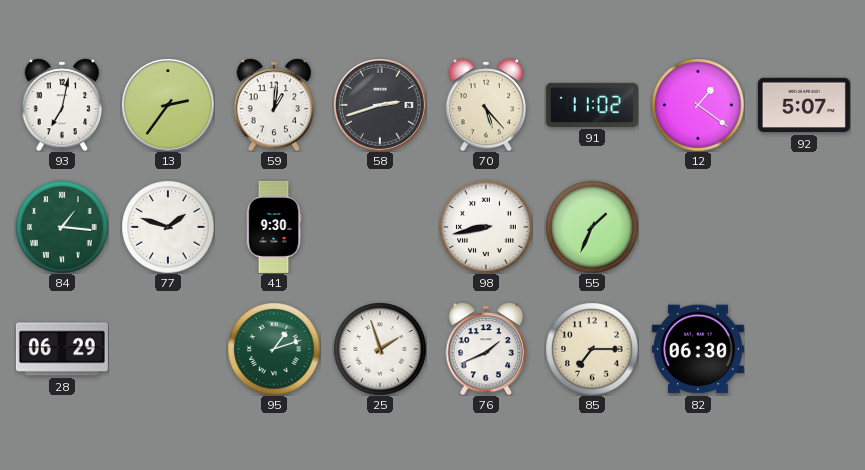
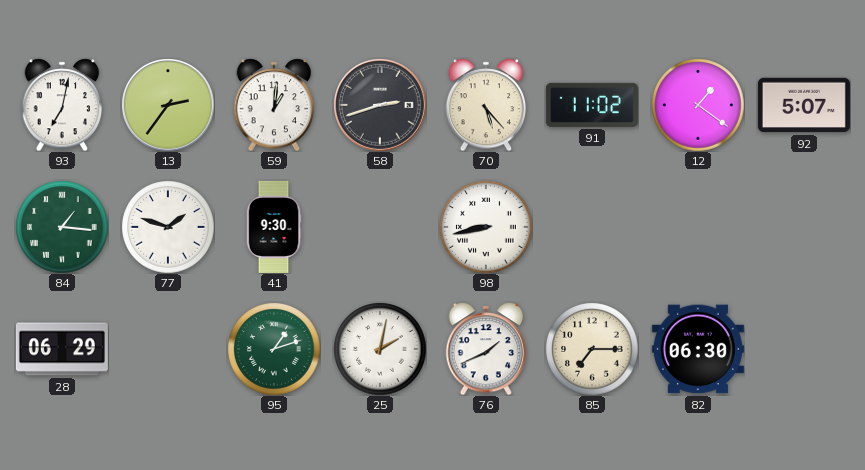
55: 1:34 -> none (592, 227)
25: 1:57 -> 2:02 (380, 349)
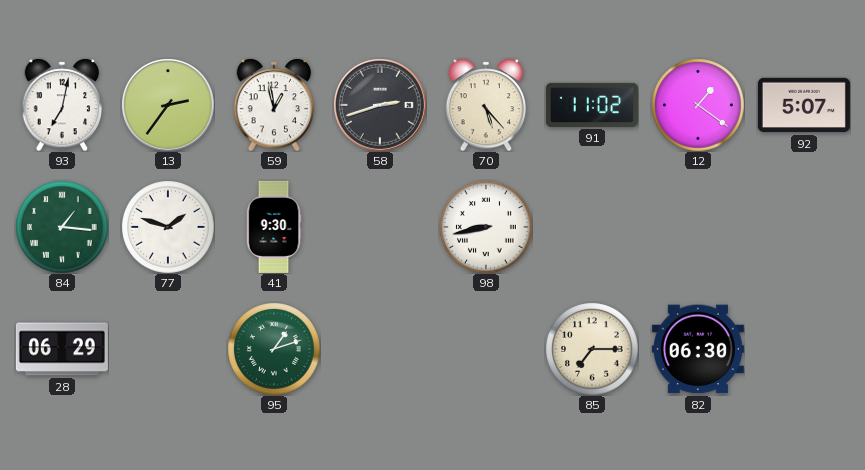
59: 1:01 -> 12:58 (274, 105)
25: 2:02 -> none (380, 349)
76: 1:41 -> none (486, 349)
